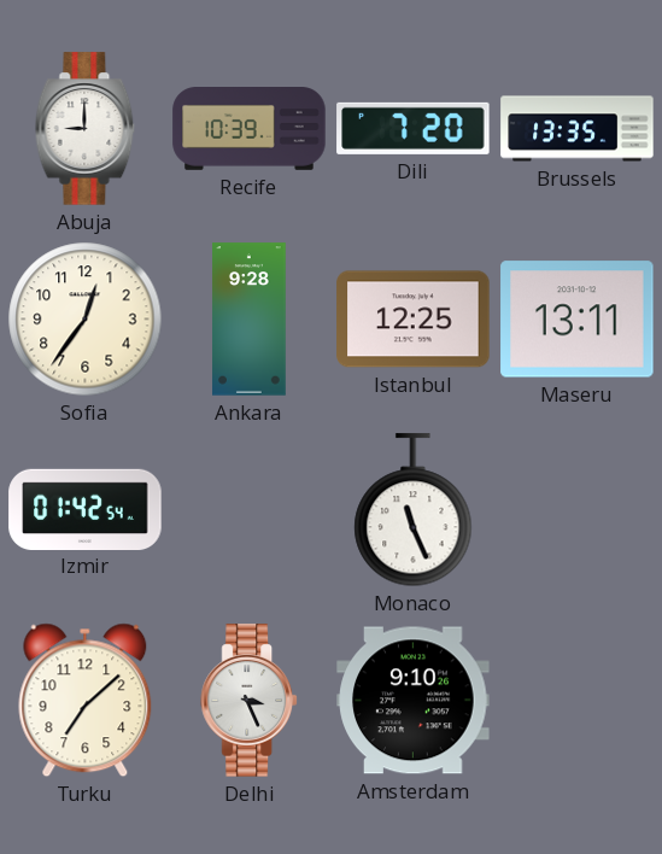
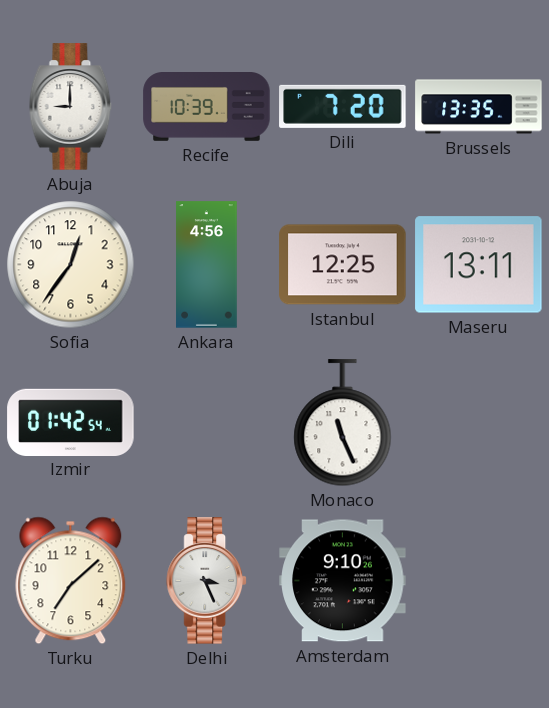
Ankara: 9:28 -> 4:56 (207, 265)
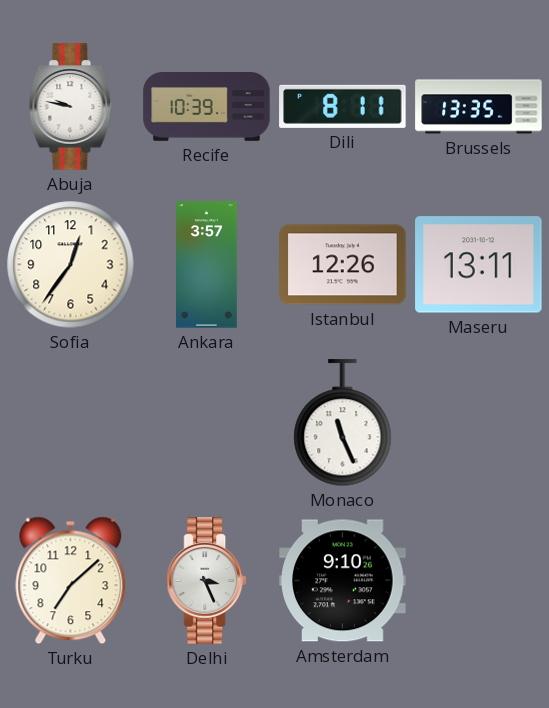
Abuja: 9:00 -> 9:47 (71, 107)
Dili: 7:20 -> 8:11 (343, 106)
Ankara: 4:56 -> 3:57 (207, 265)
Istanbul: 12:25 -> 12:26 (343, 265)
Izmir: 01:42 -> none (71, 422)
